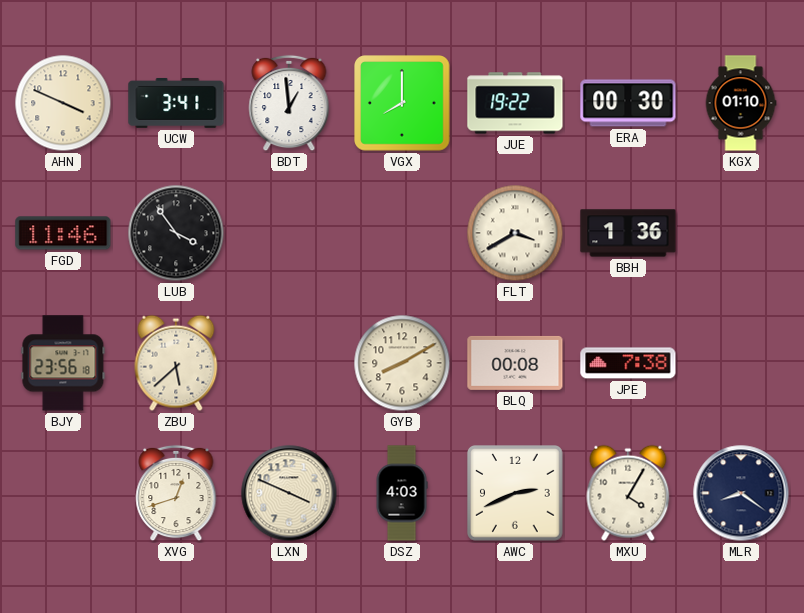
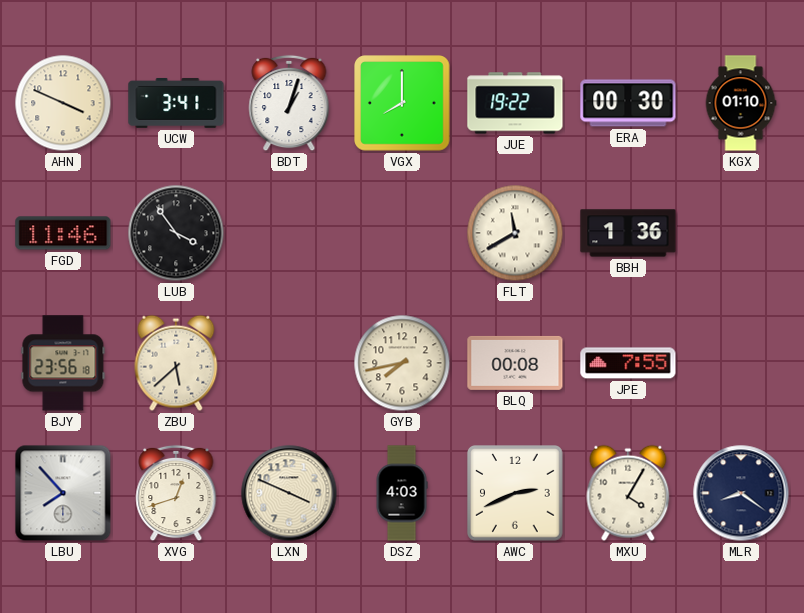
BDT: 12:59 -> 1:03 (289, 103)
FLT: 3:40 -> 11:40 (515, 233)
GYB: 8:10 -> 7:43 (402, 363)
JPE: 7:38 -> 7:55 (628, 363)
LBU: none -> 7:53 (63, 493)
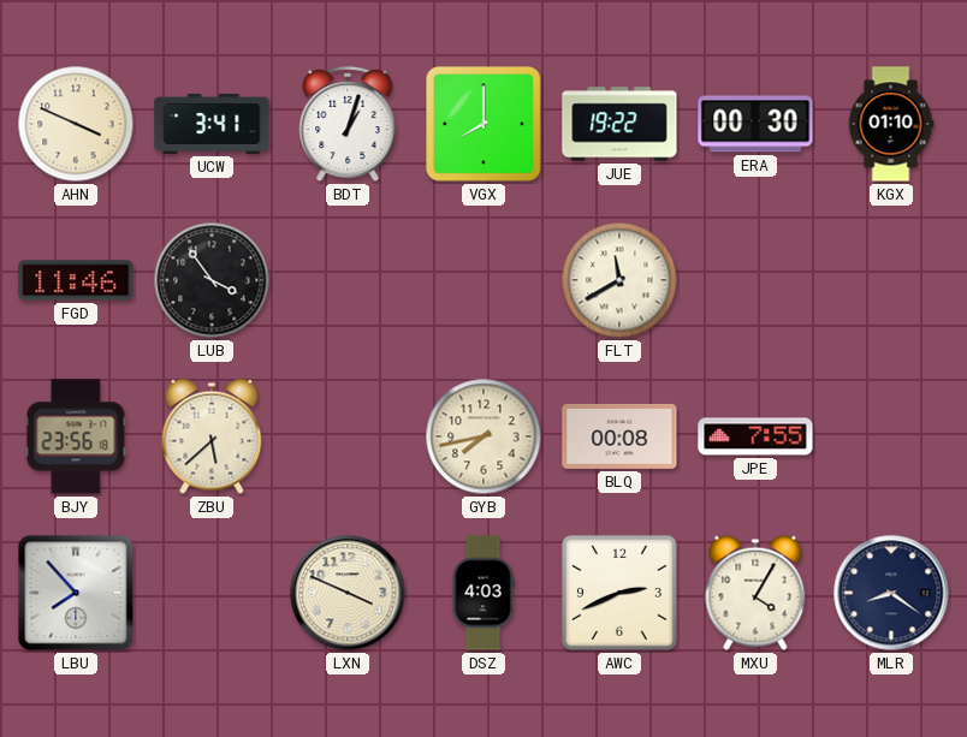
BBH: 1:36 -> none (628, 233)
XVG: 12:42 -> none (176, 493)
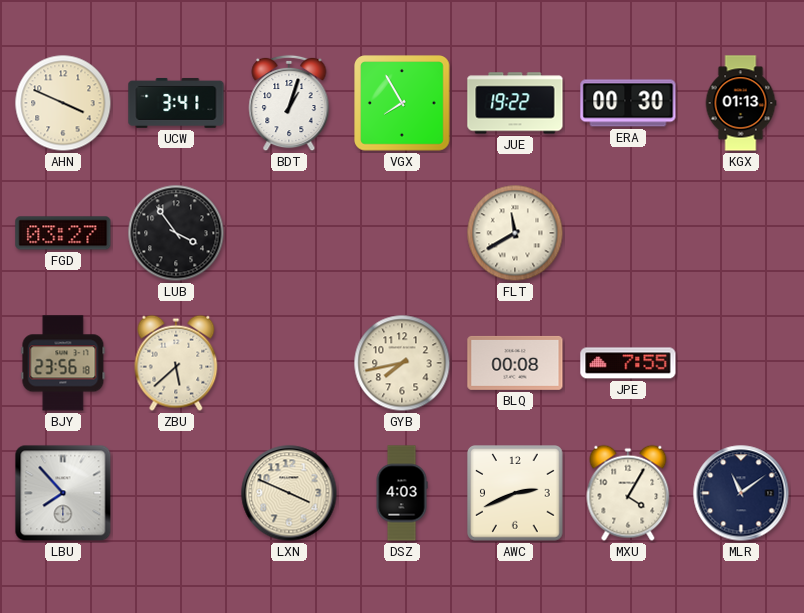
VGX: 8:00 -> 7:55 (403, 104)
KGX: 01:10 -> 01:13 (741, 103)
FGD: 11:46 -> 03:27 (63, 233)
MLR: 8:21 -> 11:09 (741, 493)
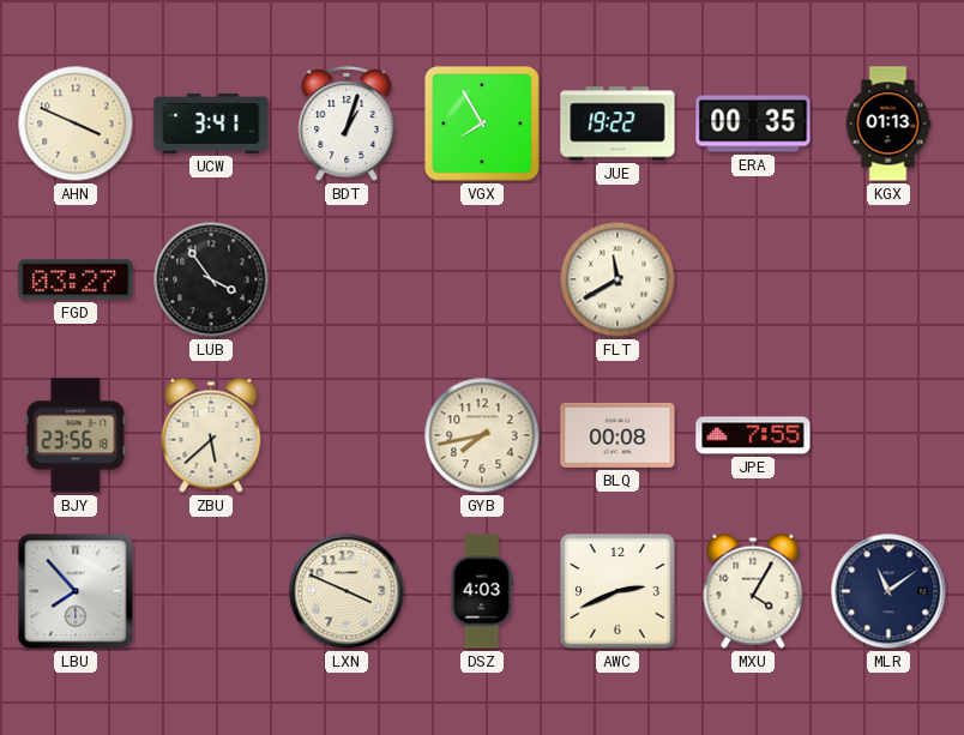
ERA: 00:30 -> 00:35 (753, 123)
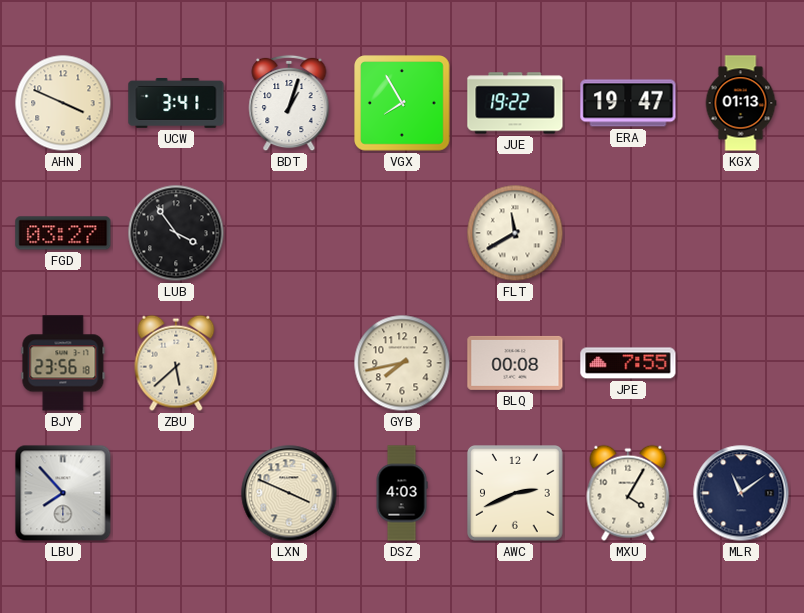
ERA: 00:35 -> 19:47 (628, 103)
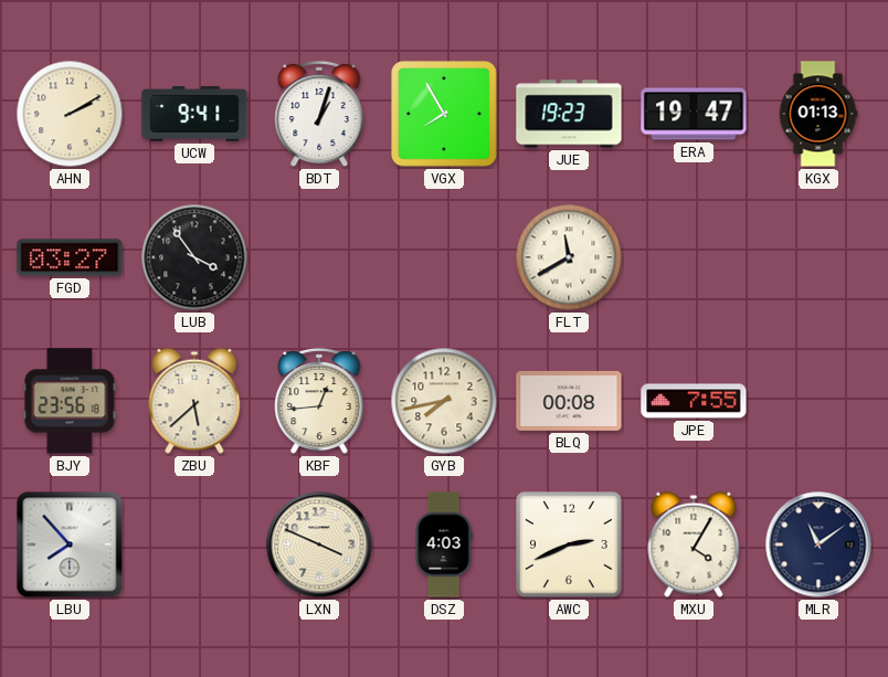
AHN: 3:49 -> 2:10 (70, 114)
UCW: 3:41 -> 9:41 (194, 114)
JUE: 19:22 -> 19:23 (569, 114)
KBF: none -> 12:44 (319, 401)
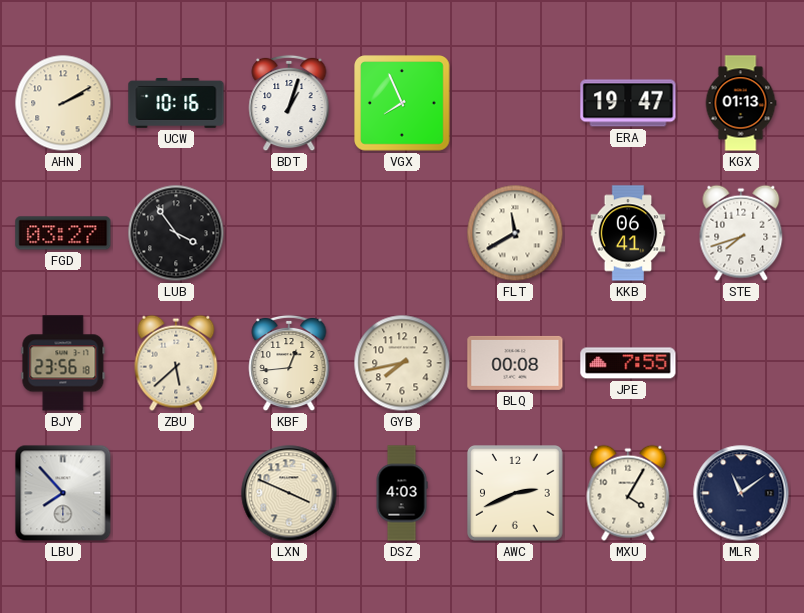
UCW: 9:41 -> 10:16 (176, 103)
VGX: 7:55 -> 7:56 (403, 104)
JUE: 19:23 -> none (569, 114)
KKB: none -> 06:41 (628, 233)
STE: none -> 7:42 (741, 233)
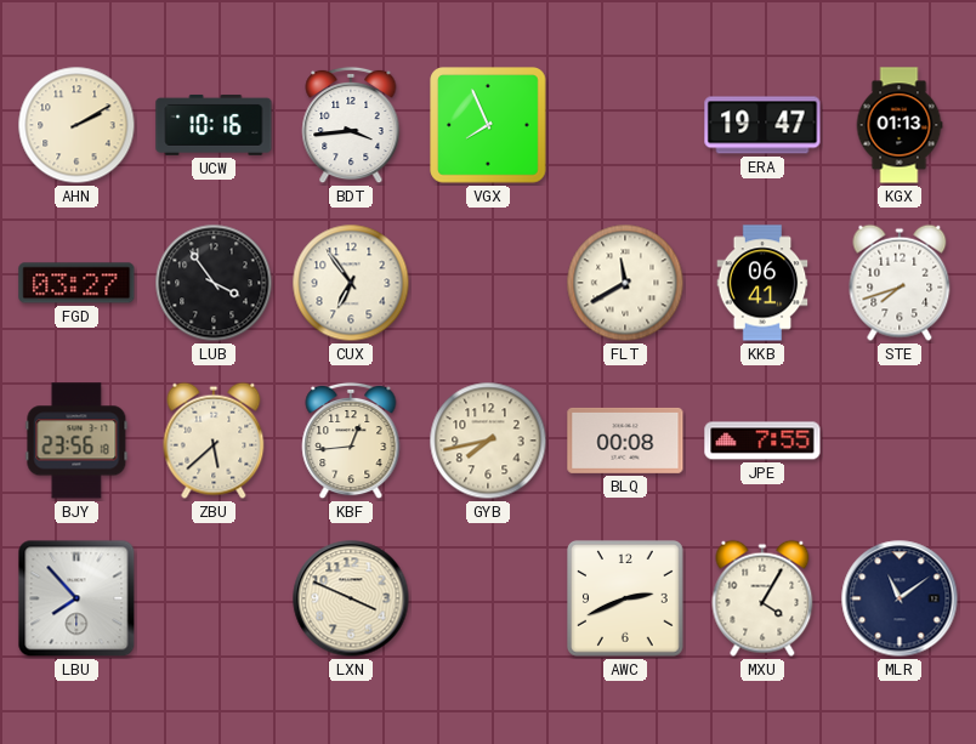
BDT: 1:03 -> 3:44 (351, 125)
CUX: none -> 6:54 (351, 283)
DSZ: 4:03 -> none (402, 493)
